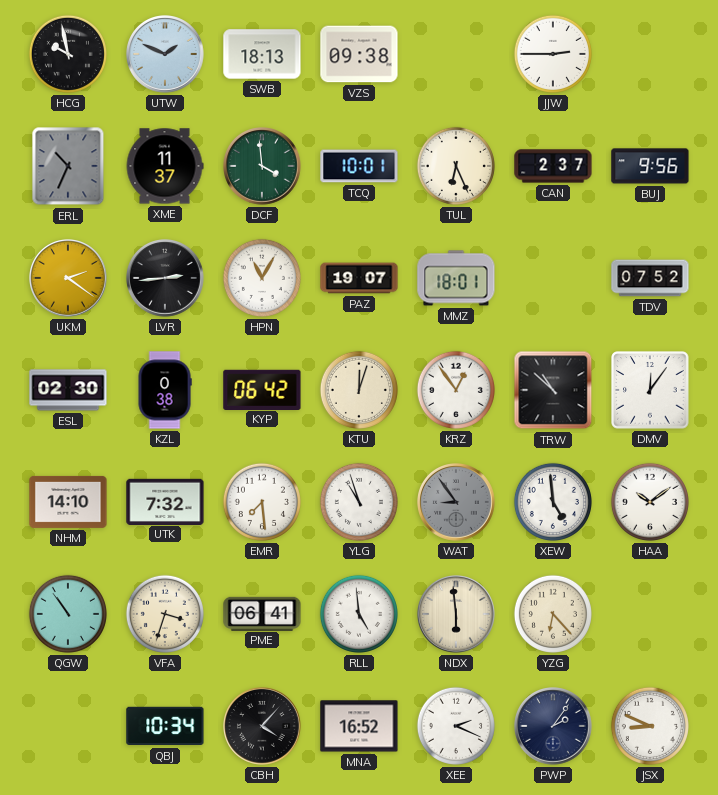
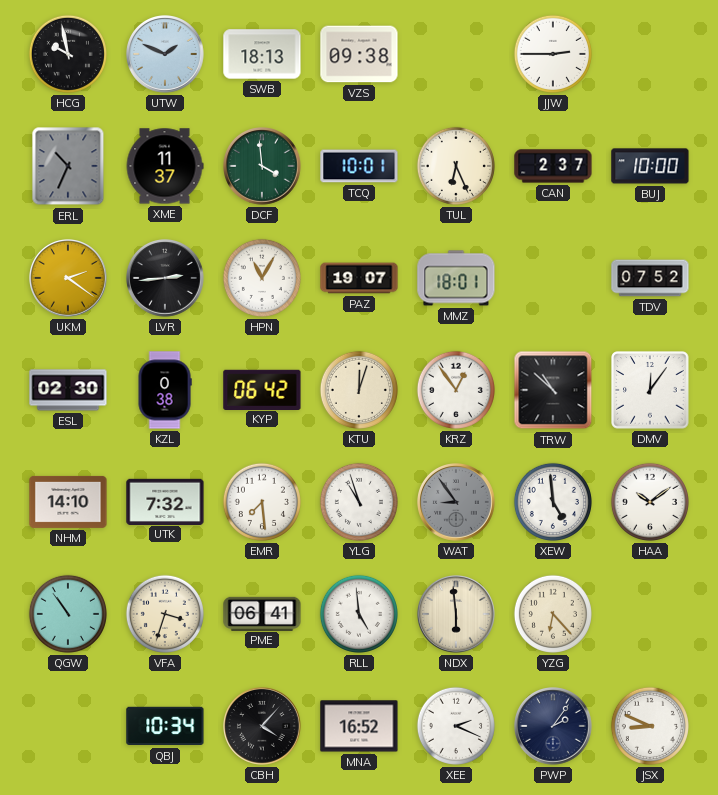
BUJ: 9:56 -> 10:00 (650, 166)
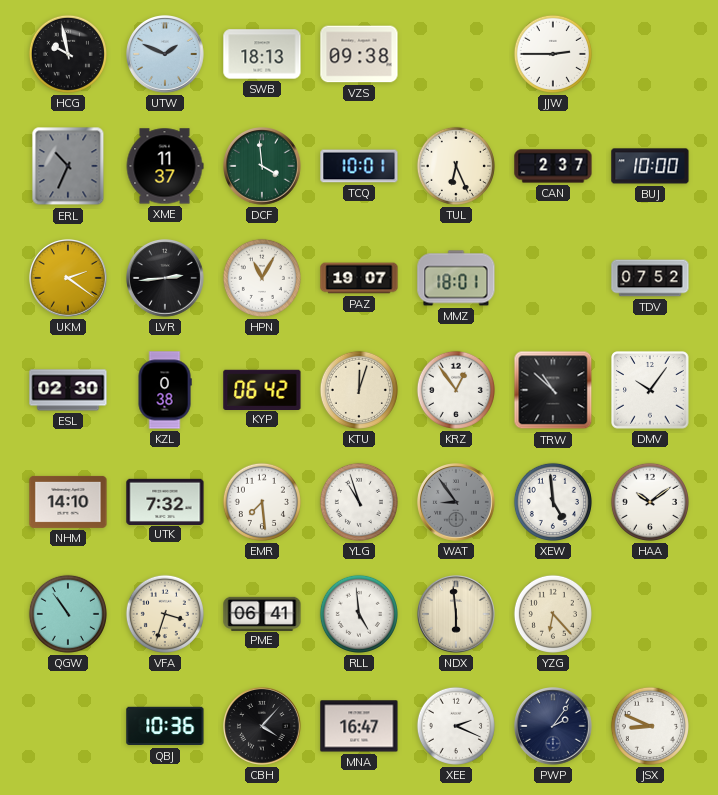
DMV: 12:06 -> 10:06 (650, 390)
QBJ: 10:34 -> 10:36 (165, 726)
MNA: 16:52 -> 16:47 (359, 726)
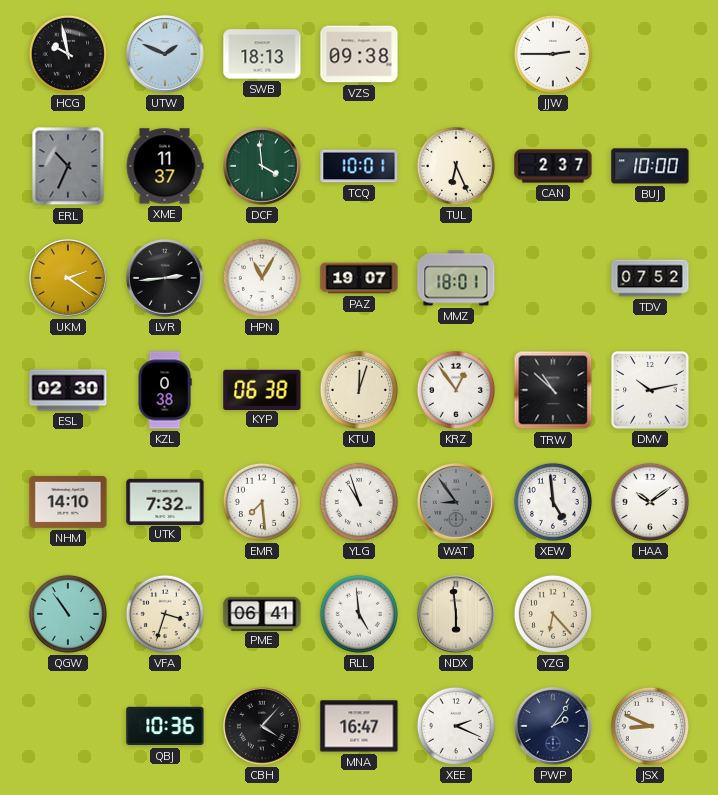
KYP: 06:42 -> 06:38 (262, 389)
DMV: 10:06 -> 10:13 (650, 390)
